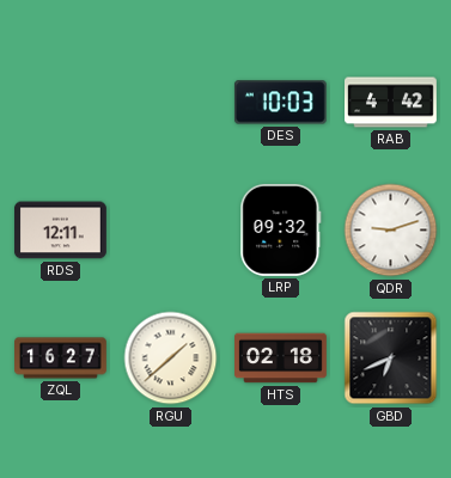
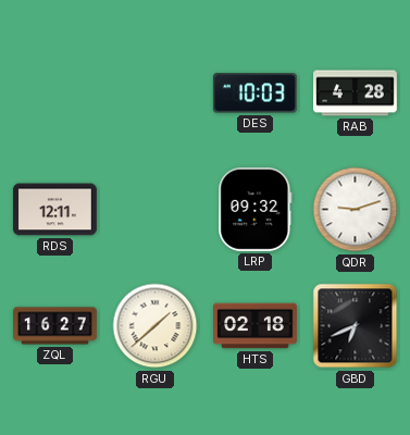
RAB: 4:42 -> 4:28 (356, 94)
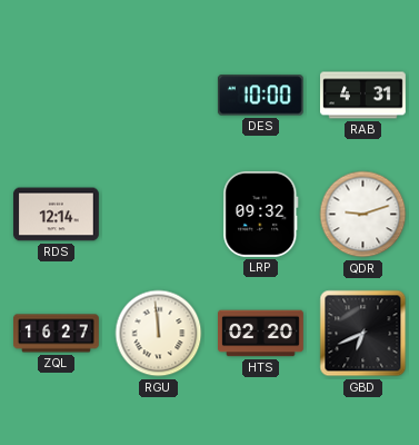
DES: 10:03 -> 10:00 (260, 96)
RAB: 4:28 -> 4:31 (363, 96)
RDS: 12:11 -> 12:14 (56, 215)
RGU: 1:38 -> 11:59 (159, 334)
HTS: 02:18 -> 02:20 (261, 334)
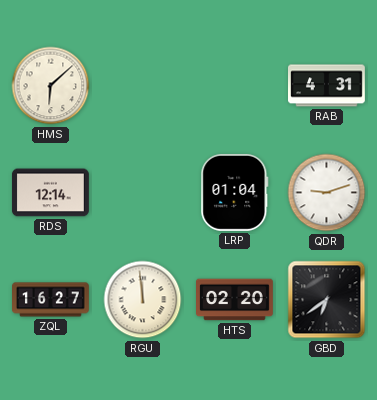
HMS: none -> 6:08 (51, 86)
DES: 10:00 -> none (260, 96)
LRP: 09:32 -> 01:04 (235, 192)
GBD: 6:41 -> 6:39 (327, 300)
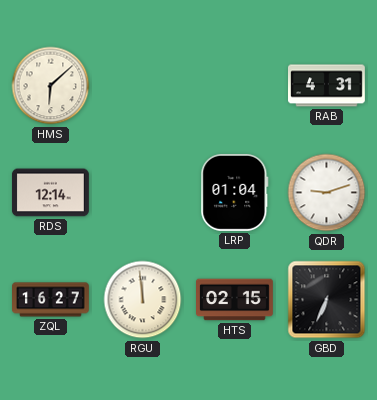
HTS: 02:20 -> 02:15 (235, 300)
GBD: 6:39 -> 6:34 (327, 300)
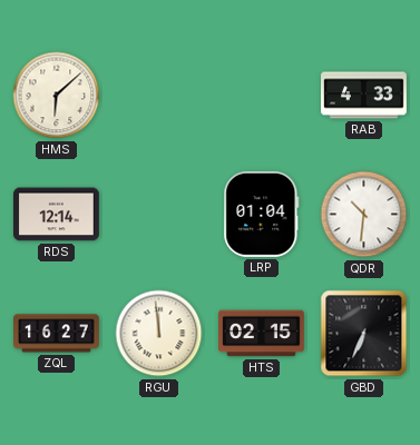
RAB: 4:31 -> 4:33 (364, 96)
QDR: 9:12 -> 10:31 (364, 215)
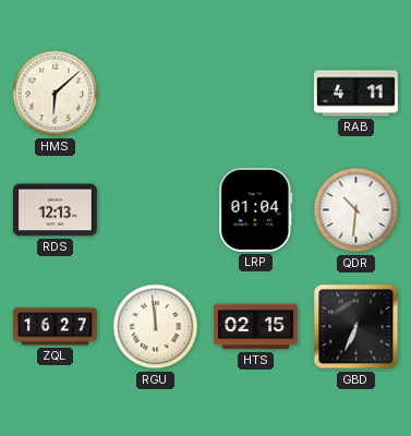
RAB: 4:33 -> 4:11 (356, 94)
RDS: 12:14 -> 12:13 (55, 210)
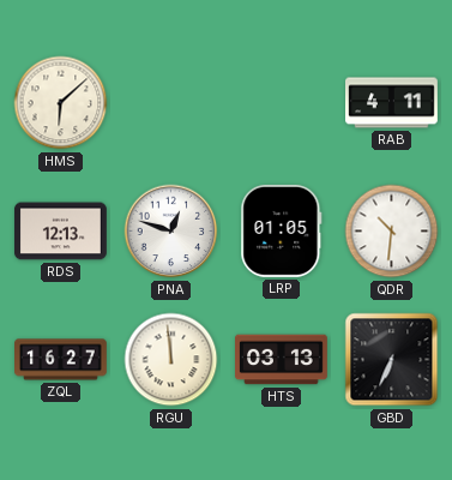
PNA: none -> 12:48 (171, 232)
LRP: 01:04 -> 01:05 (282, 230)
HTS: 02:15 -> 03:13 (282, 360)
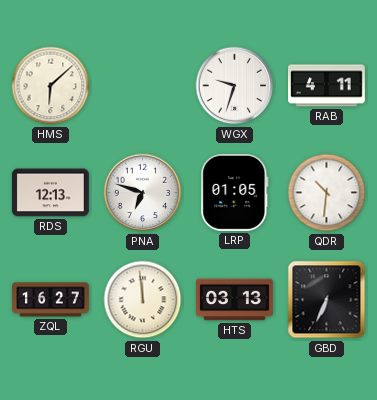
WGX: none -> 9:33 (235, 86)
PNA: 12:48 -> 6:48 (143, 193)
